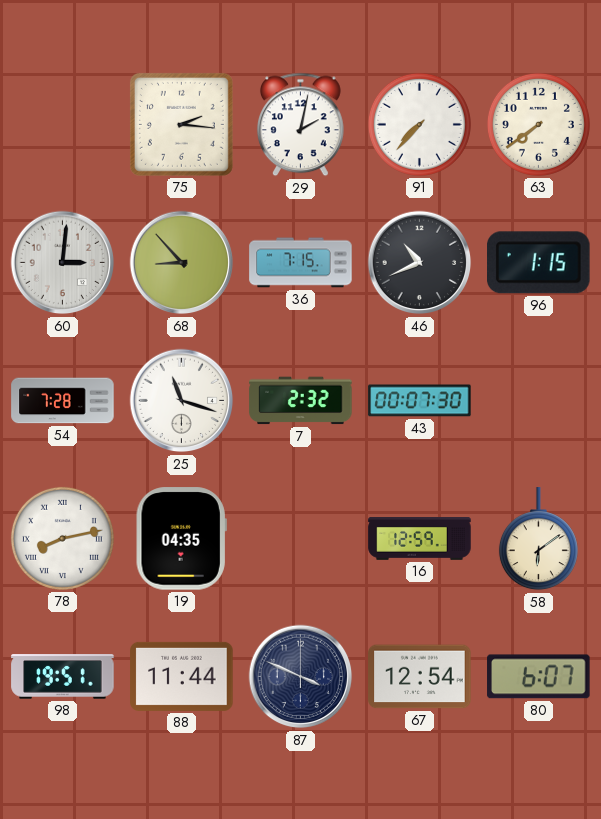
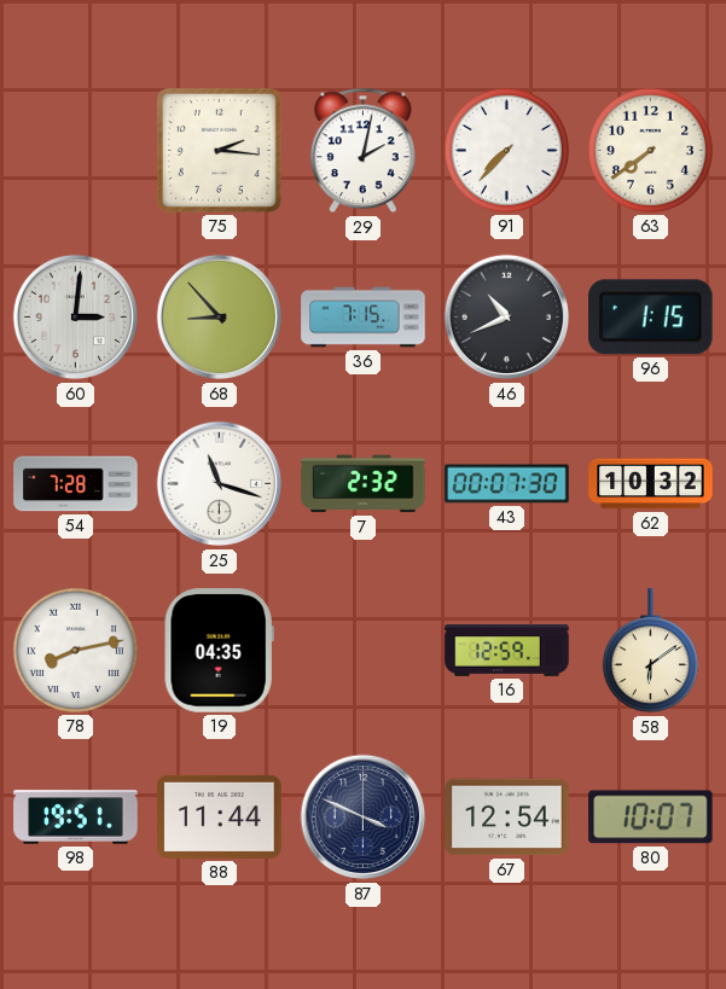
62: none -> 10:32 (651, 484)
80: 6:07 -> 10:07 (651, 818)
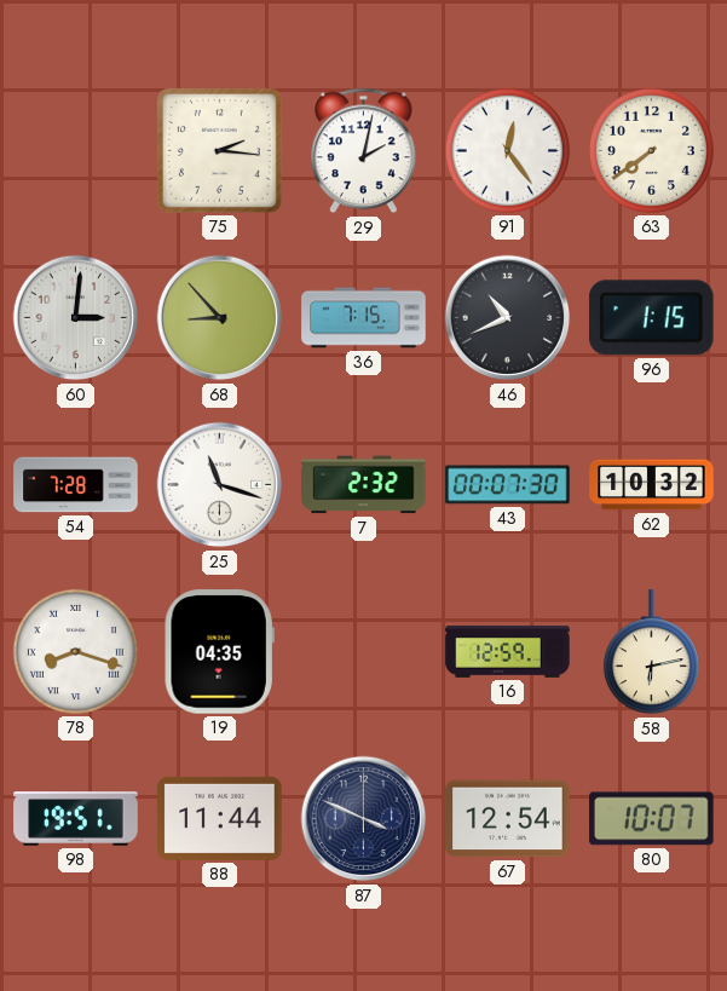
91: 7:37 -> 12:24 (507, 150)
78: 8:13 -> 8:18 (75, 651)
58: 6:09 -> 6:13 (651, 652)
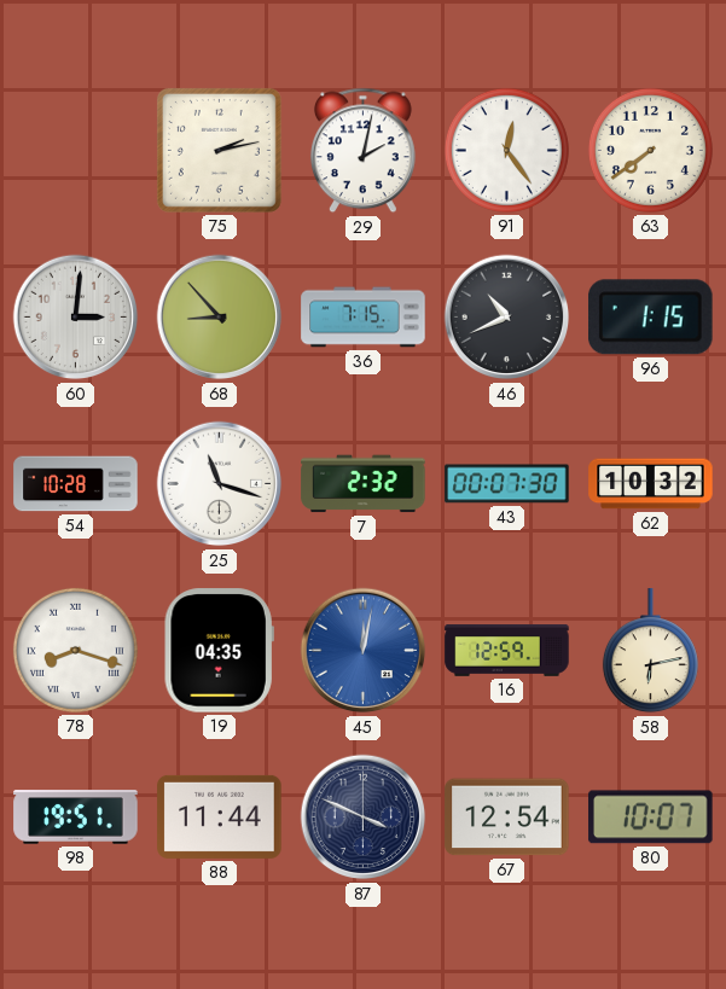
75: 2:16 -> 2:13 (219, 150)
54: 7:28 -> 10:28 (76, 484)
45: none -> 12:02 (364, 651)
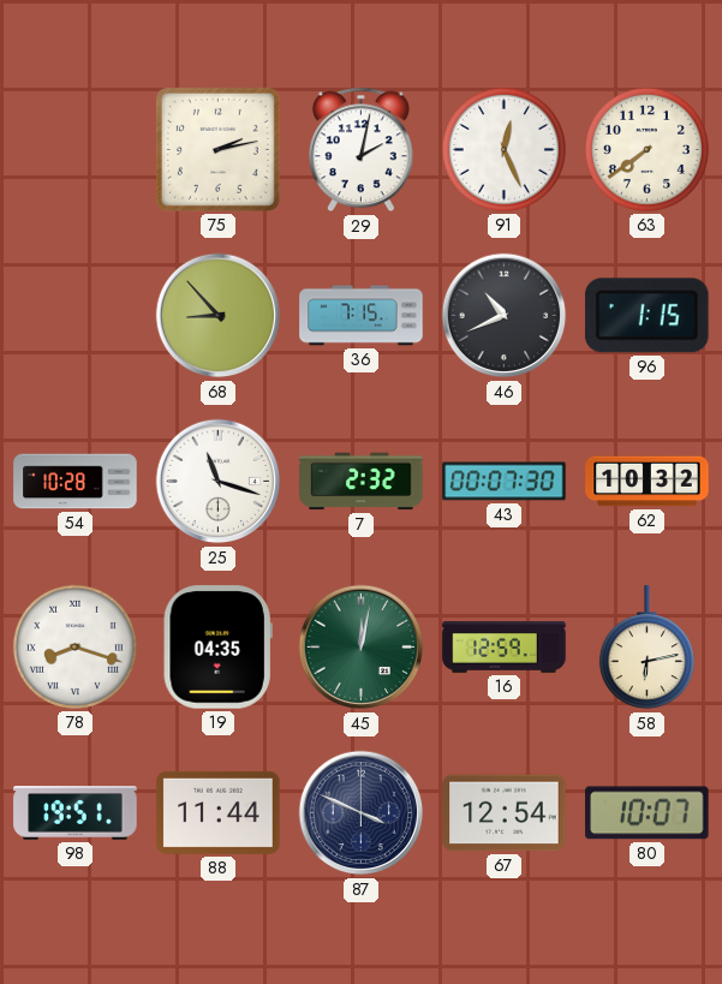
91: 12:24 -> 12:26 (503, 149)
60: 3:01 -> none (76, 318)
45 dial: blue -> green (362, 648)
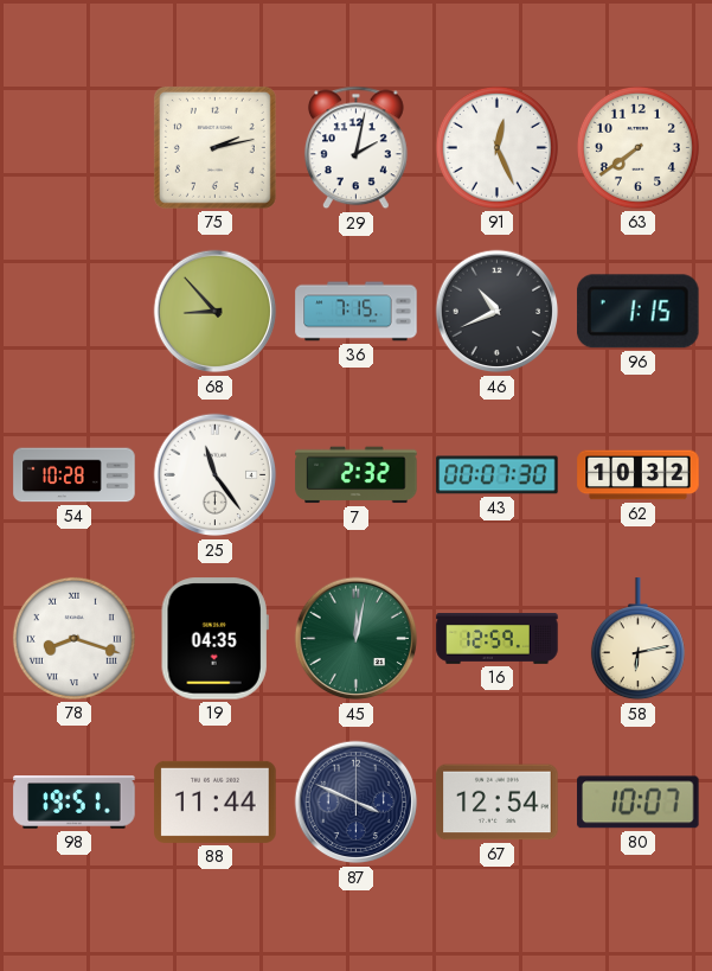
25: 11:18 -> 11:24 (216, 475)
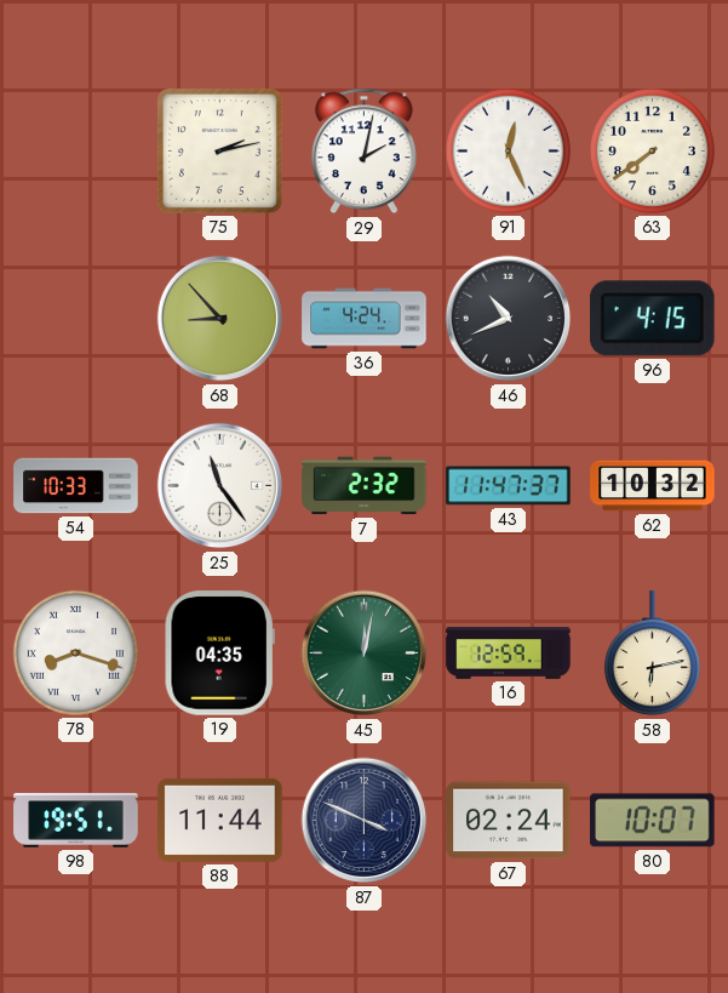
36: 7:15 -> 4:24 (365, 319)
96: 1:15 -> 4:15 (653, 319)
54: 10:28 -> 10:33 (76, 486)
43: 00:07 -> 11:47 (509, 486)
67: 12:54 -> 02:24 (509, 821)
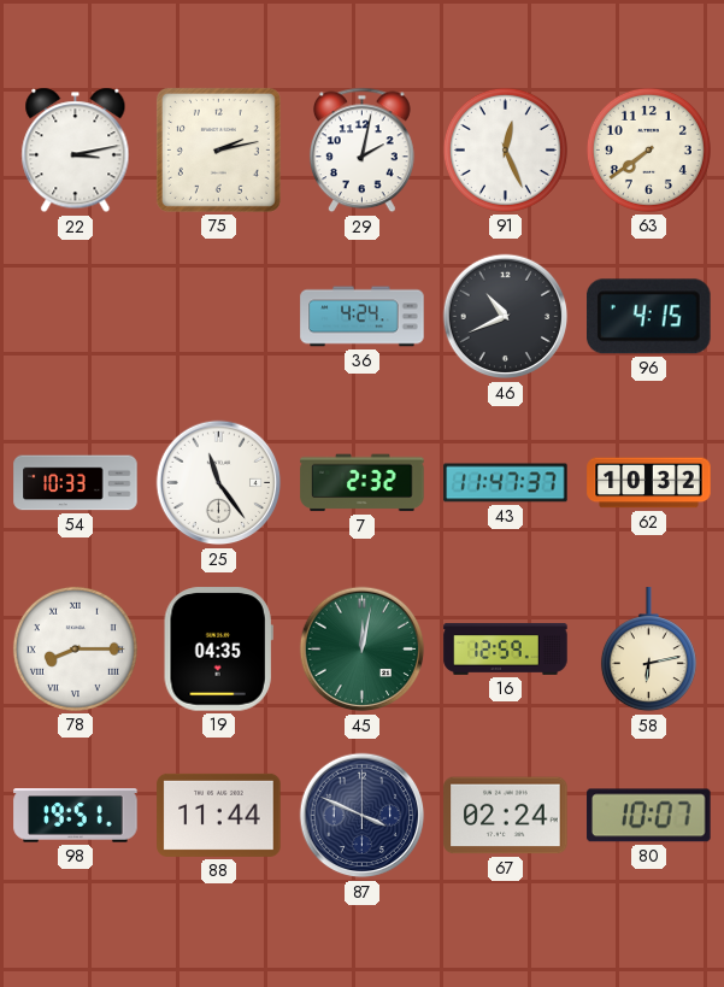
22: none -> 3:13 (76, 151)
68: 8:53 -> none (220, 319)
78: 8:18 -> 8:15 (75, 648)
